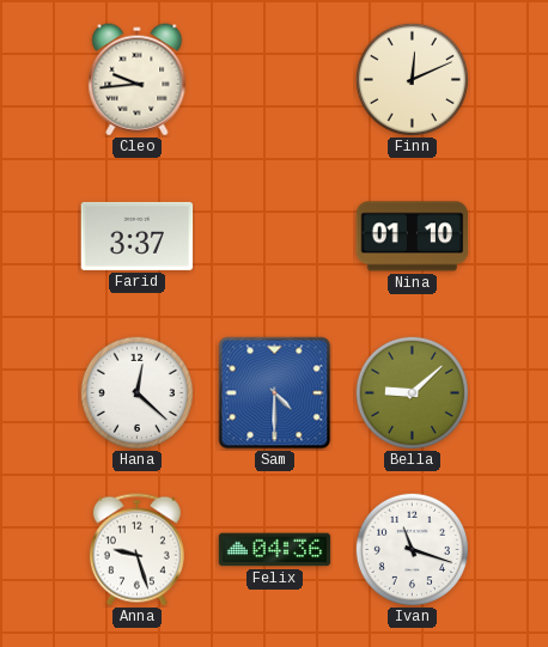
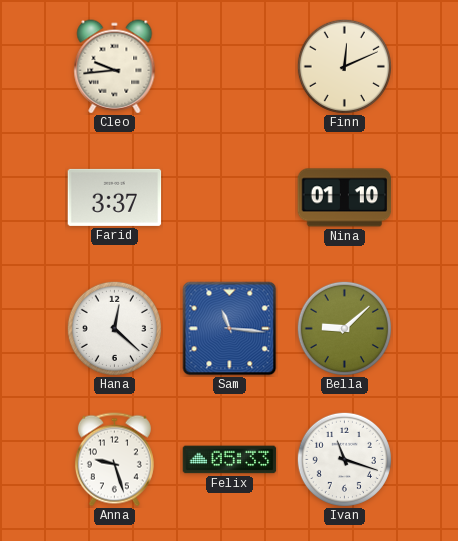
Sam: 4:30 -> 11:16 (230, 329)
Felix: 04:36 -> 05:33 (230, 460)
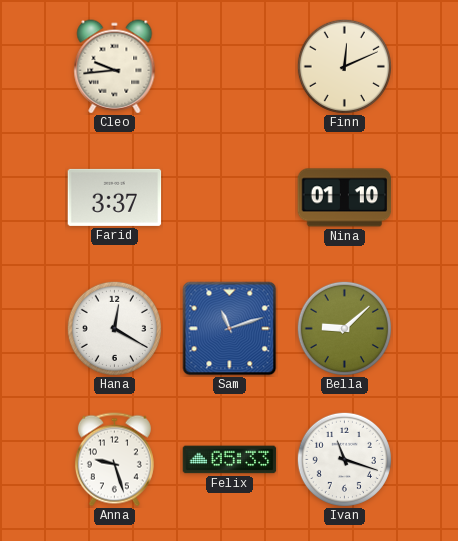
Hana: 12:22 -> 12:20 (114, 328)
Sam: 11:16 -> 11:12 (230, 329)
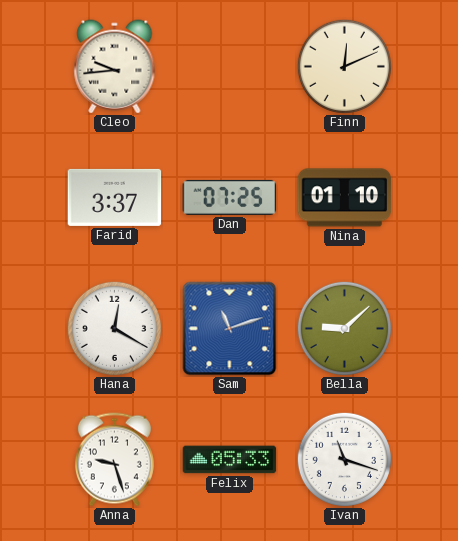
Dan: none -> 07:25 (230, 197)
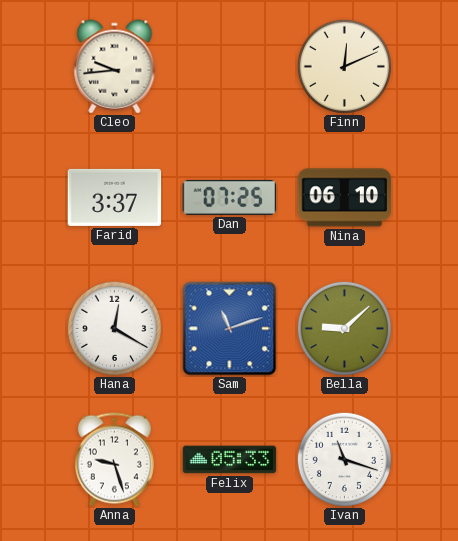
Nina: 01:10 -> 06:10 (345, 198)
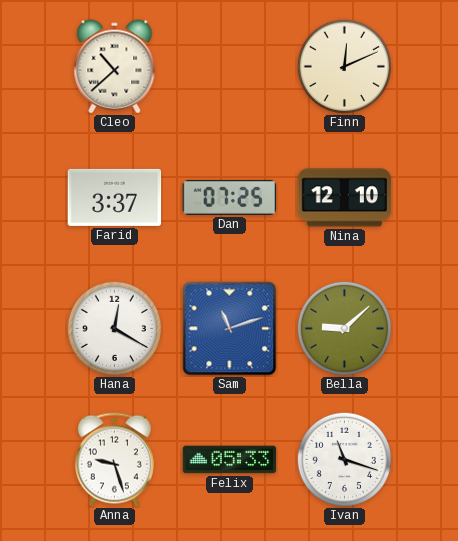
Cleo: 9:44 -> 10:38 (115, 67)
Nina: 06:10 -> 12:10 (345, 198)
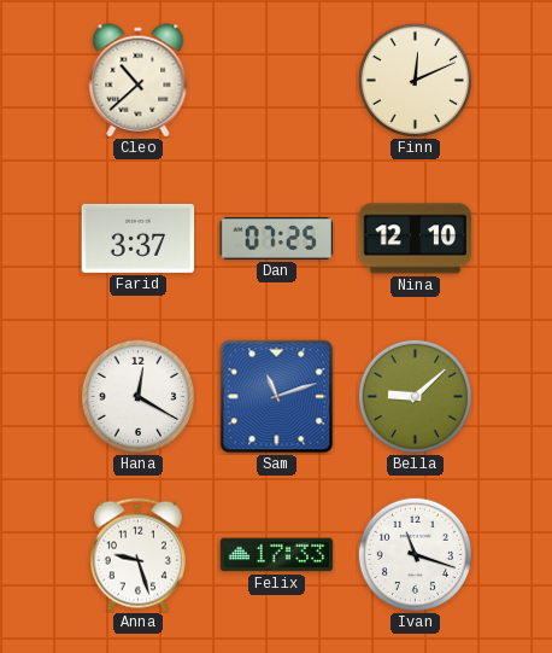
Felix: 05:33 -> 17:33 (277, 555)
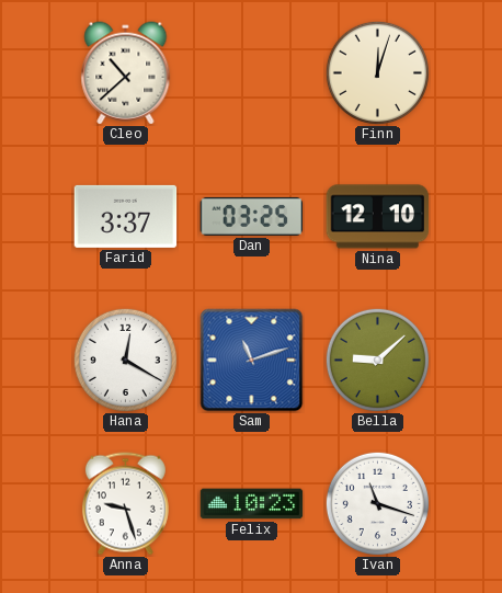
Finn: 12:11 -> 12:03 (377, 72)
Dan: 07:25 -> 03:25 (252, 216)
Felix: 17:33 -> 10:23 (252, 504)
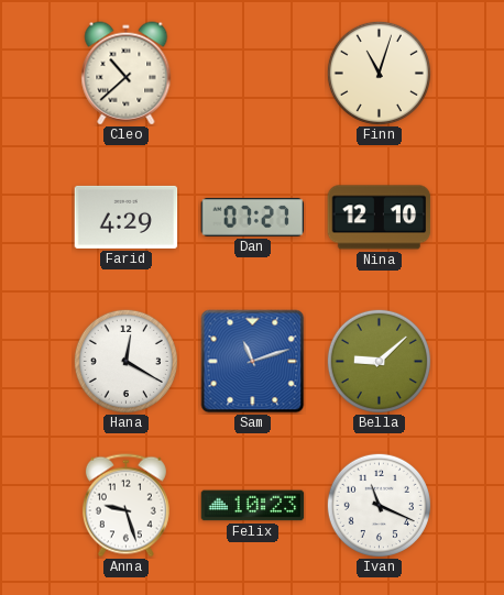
Finn: 12:03 -> 11:03 (379, 73)
Farid: 3:37 -> 4:29 (127, 217)
Dan: 03:25 -> 07:27 (253, 217)
Ivan: 11:18 -> 11:19 (379, 505)
